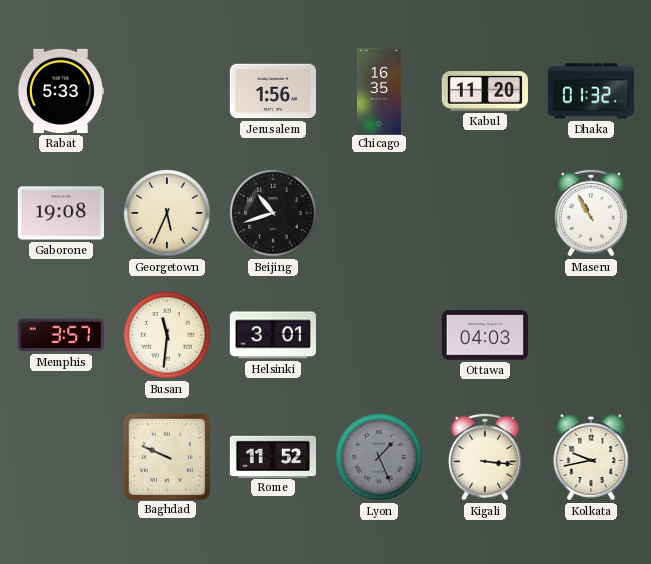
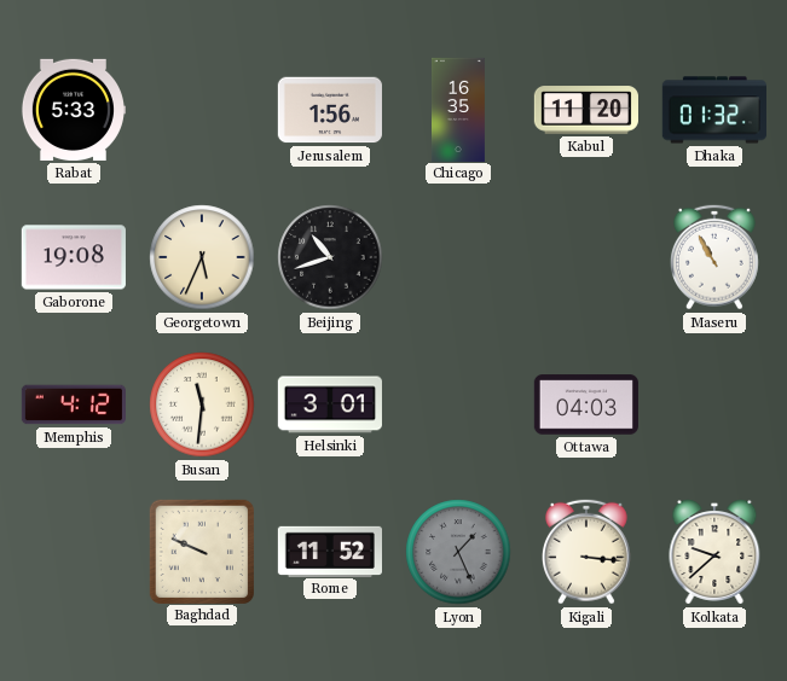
Memphis: 3:57 -> 4:12 (73, 404)
Kolkata: 9:43 -> 9:38 (714, 552)
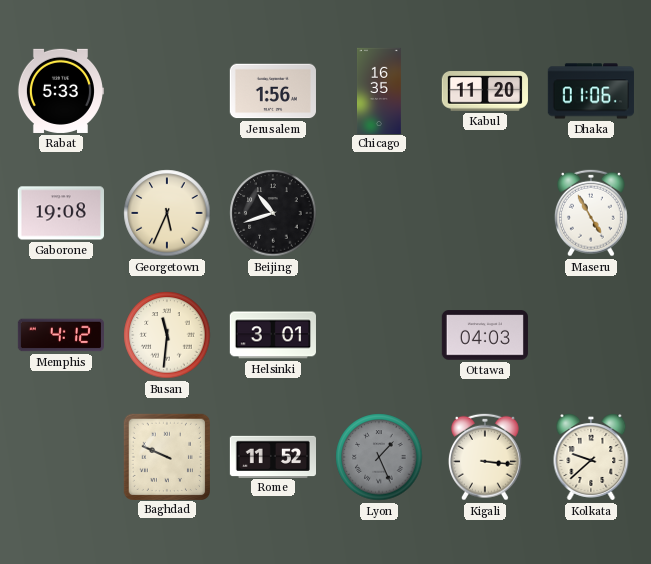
Dhaka: 01:32 -> 01:06 (591, 91)
Maseru: 10:55 -> 4:55 (592, 213)
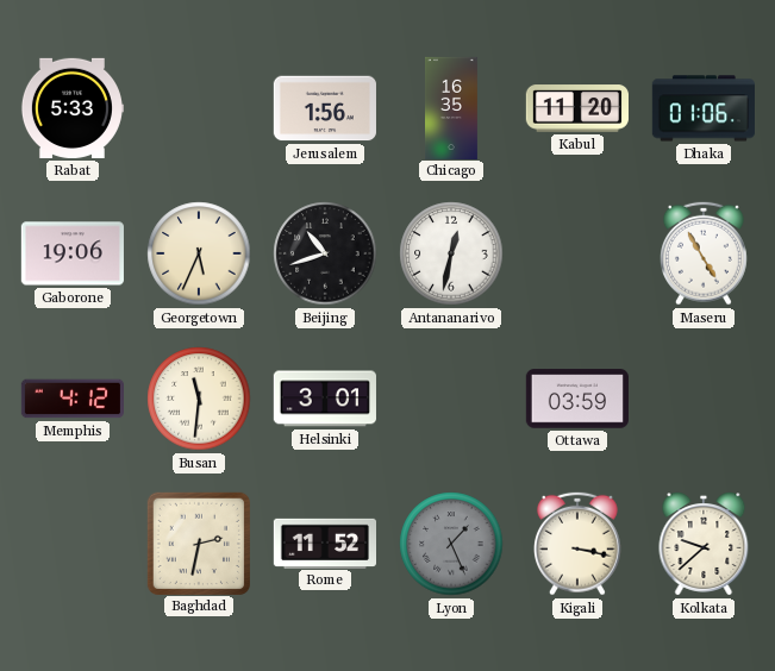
Gaborone: 19:08 -> 19:06 (73, 253)
Antananarivo: none -> 12:32 (451, 253)
Ottawa: 04:03 -> 03:59 (577, 399)
Baghdad: 9:49 -> 2:32 (198, 543)
Kigali: 3:16 -> 3:17 (579, 544)
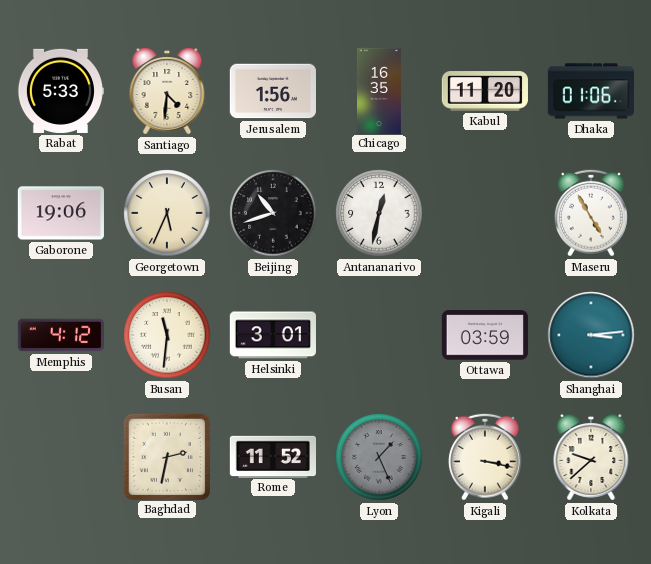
Santiago: none -> 4:31 (167, 91)
Shanghai: none -> 3:14 (591, 335)
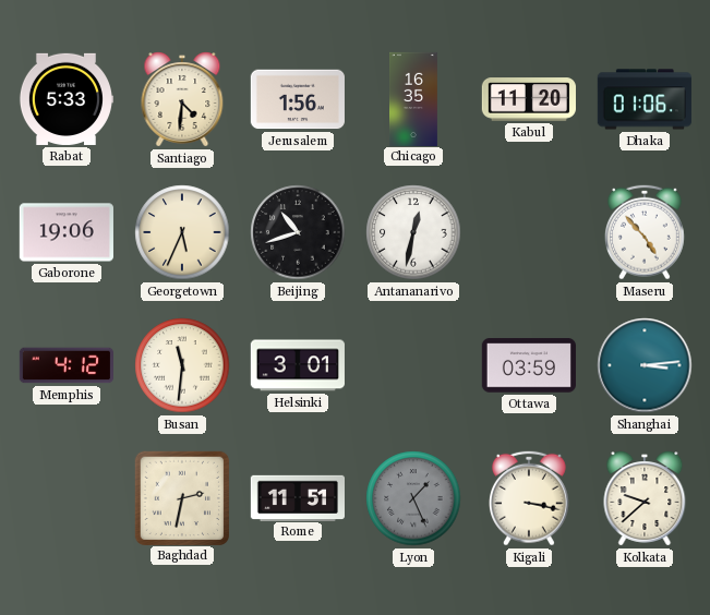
Maseru: 4:55 -> 4:53 (646, 232)
Rome: 11:52 -> 11:51 (297, 497)
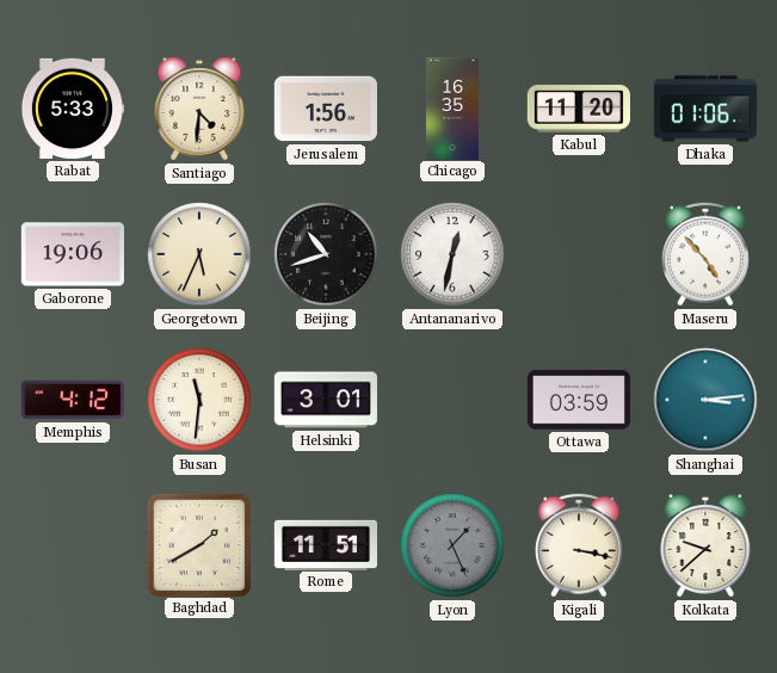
Baghdad: 2:32 -> 1:40 (198, 544)
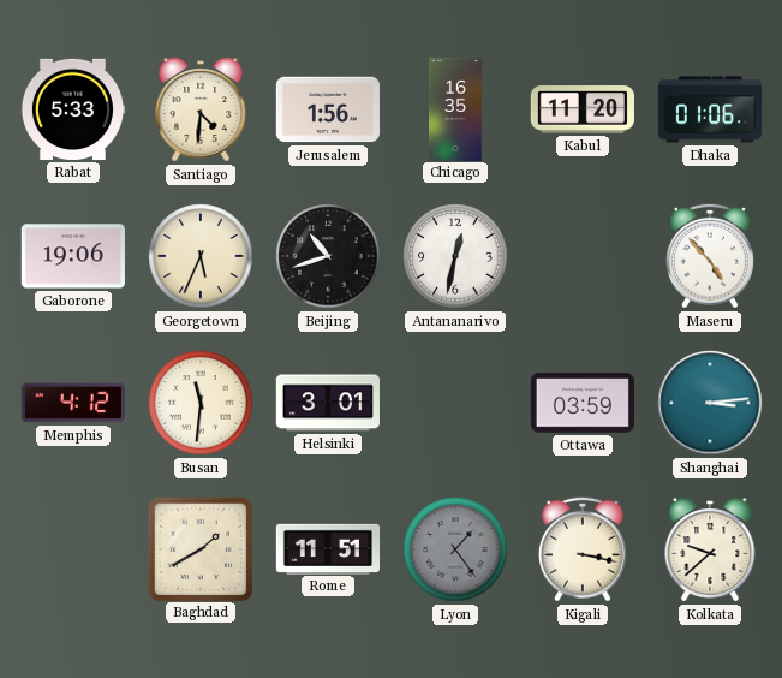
Lyon: 1:26 -> 1:24 (455, 549)
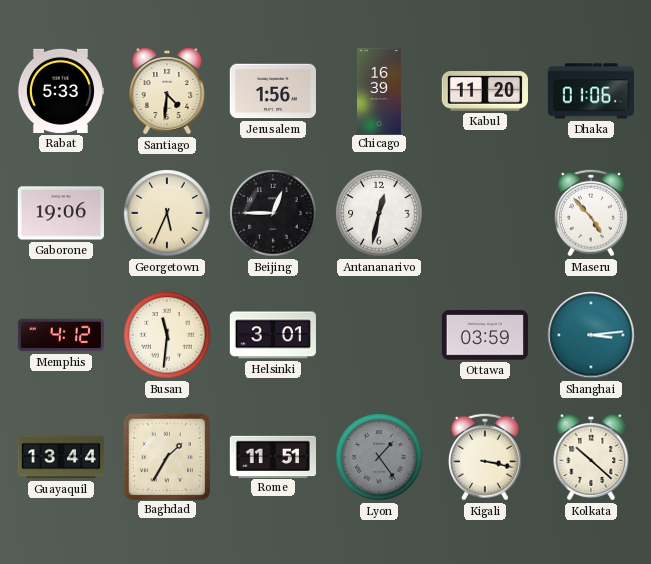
Chicago: 16:35 -> 16:39 (380, 90)
Beijing: 10:42 -> 12:45 (273, 213)
Guayaquil: none -> 13:44 (60, 457)
Baghdad: 1:40 -> 1:35 (166, 456)
Kolkata: 9:38 -> 10:22 (591, 457)
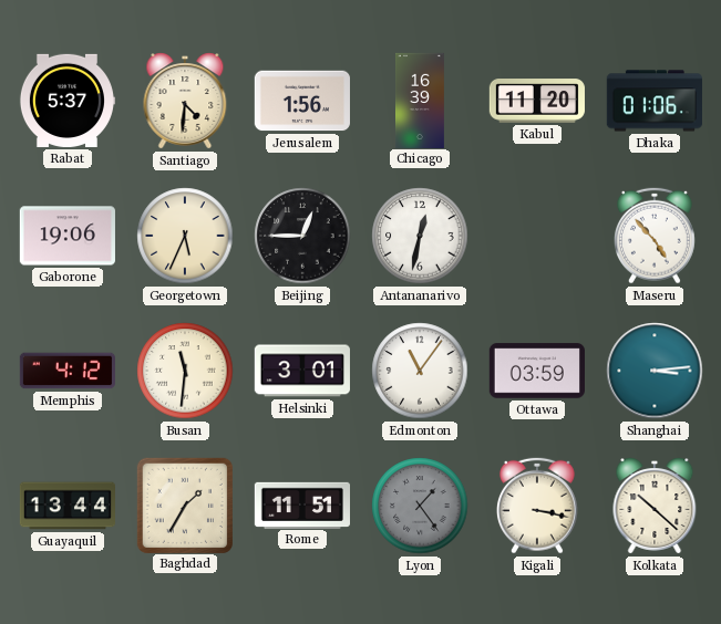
Rabat: 5:33 -> 5:37 (66, 101)
Edmonton: none -> 11:06 (420, 371)
